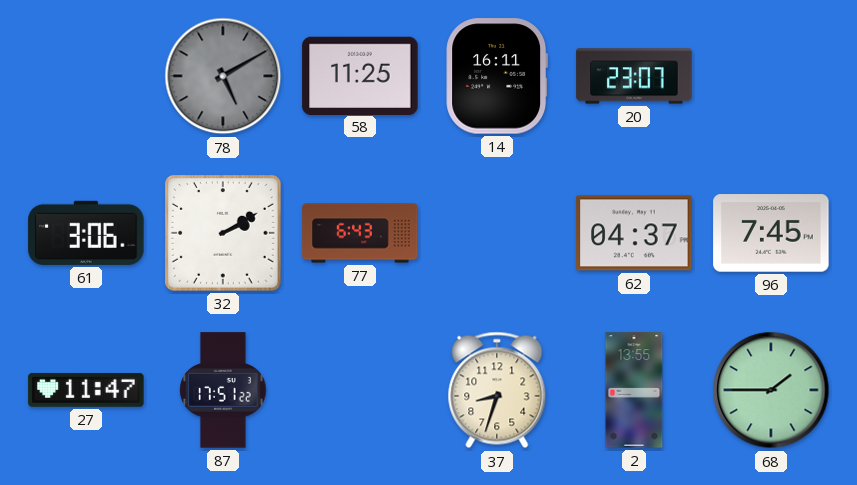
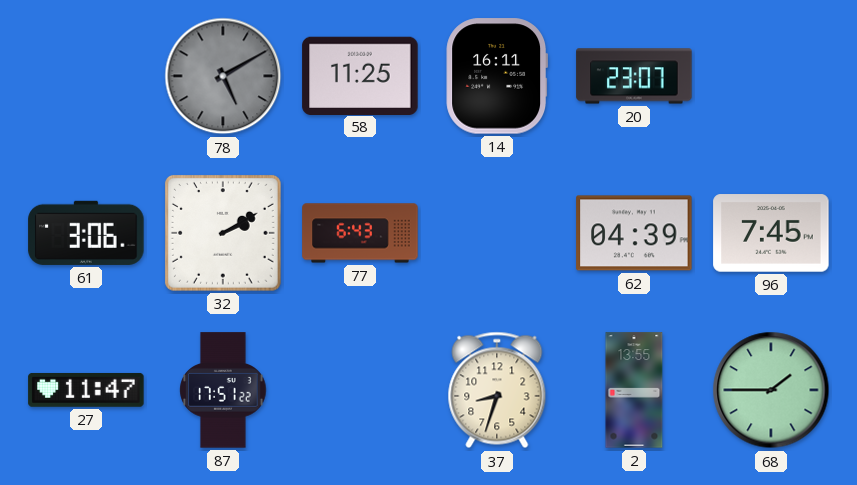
62: 04:37 -> 04:39 (634, 233)
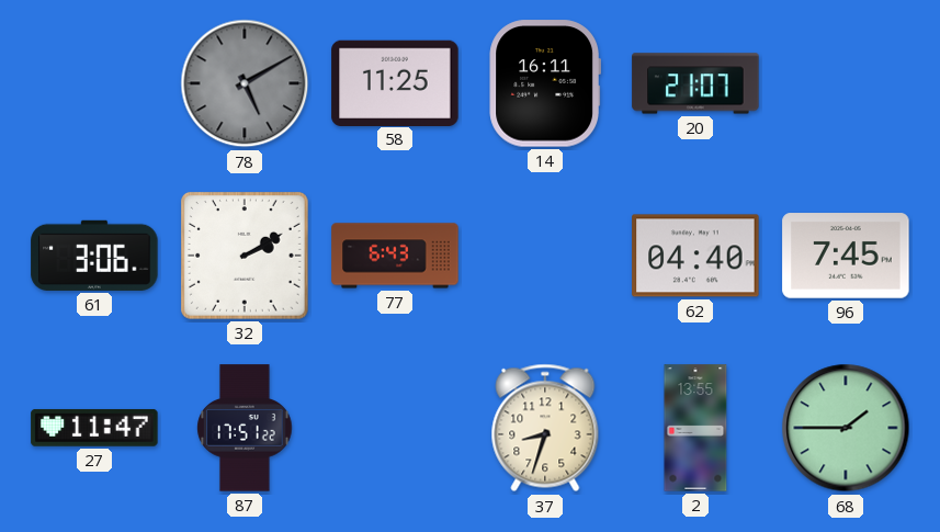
20: 23:07 -> 21:07 (695, 83)
62: 04:39 -> 04:40 (695, 256)
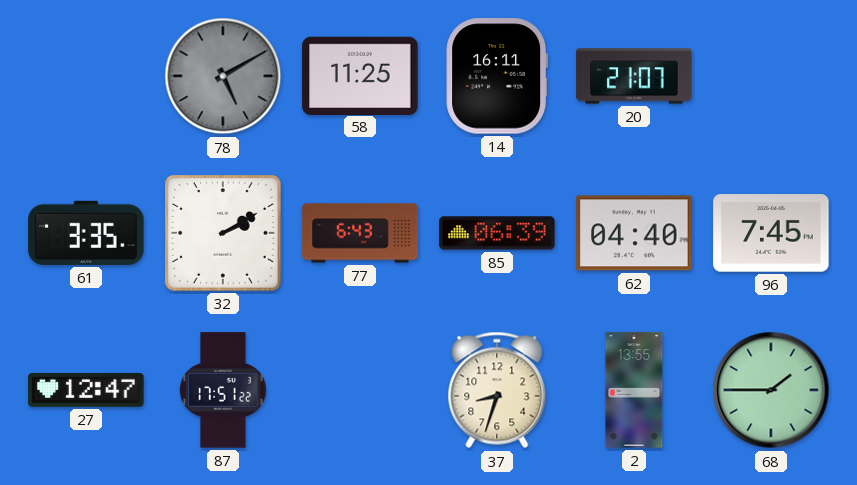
61: 3:06 -> 3:35 (86, 233)
85: none -> 06:39 (497, 233)
27: 11:47 -> 12:47 (86, 390)
